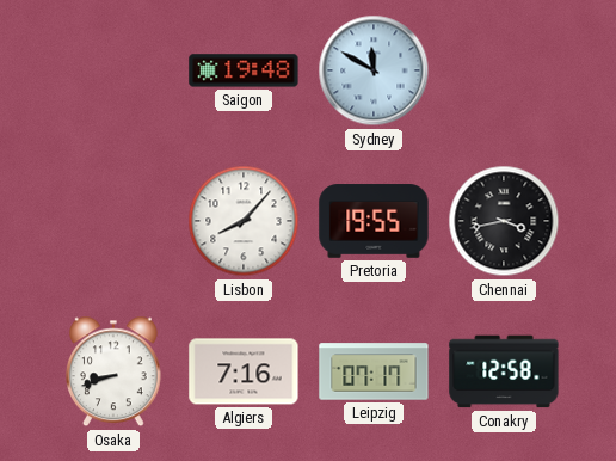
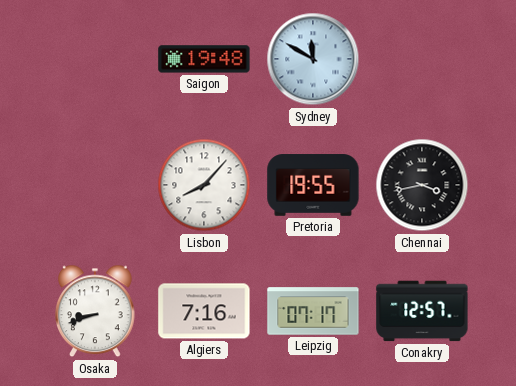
Conakry: 12:58 -> 12:57 (422, 311)
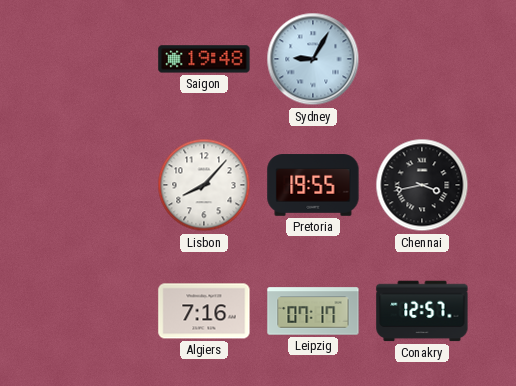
Sydney: 11:50 -> 9:05 (313, 59)
Osaka: 8:42 -> none (96, 311)
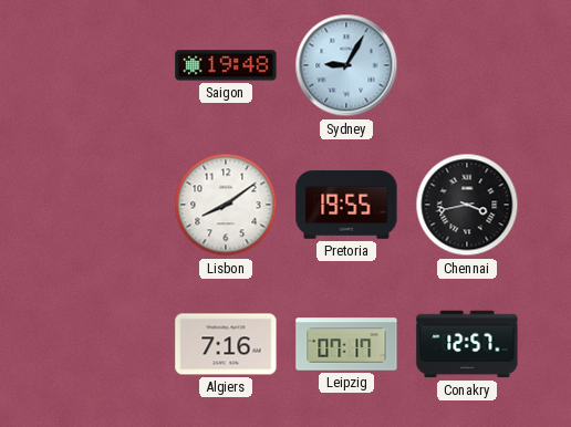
Lisbon: 8:07 -> 8:09 (226, 205)
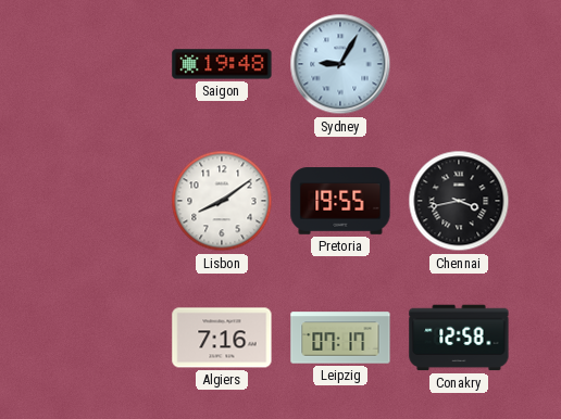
Conakry: 12:57 -> 12:58 (459, 338)
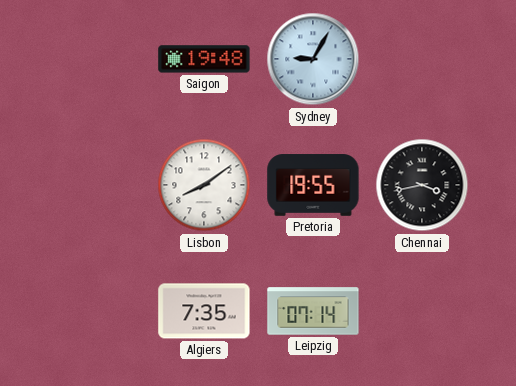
Algiers: 7:16 -> 7:35 (204, 311)
Leipzig: 07:17 -> 07:14 (313, 311)
Conakry: 12:58 -> none (459, 338)
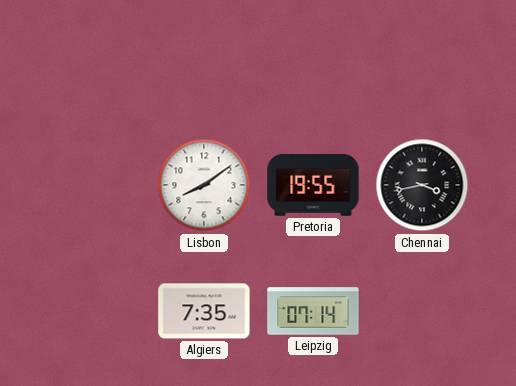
Saigon: 19:48 -> none (204, 59)
Sydney: 9:05 -> none (313, 59)
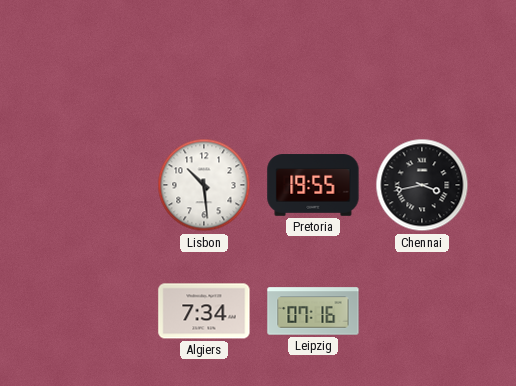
Lisbon: 8:09 -> 10:29 (204, 185)
Algiers: 7:35 -> 7:34 (204, 311)
Leipzig: 07:14 -> 07:16 (313, 311)
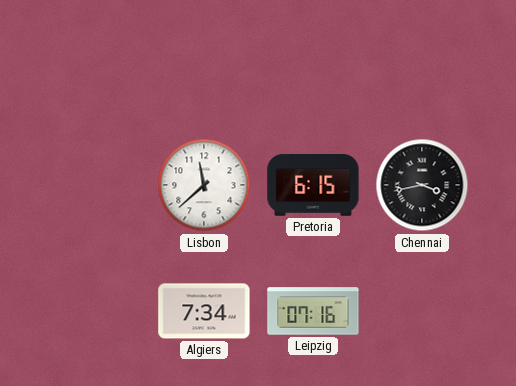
Lisbon: 10:29 -> 11:38 (204, 185)
Pretoria: 19:55 -> 6:15 (313, 185)
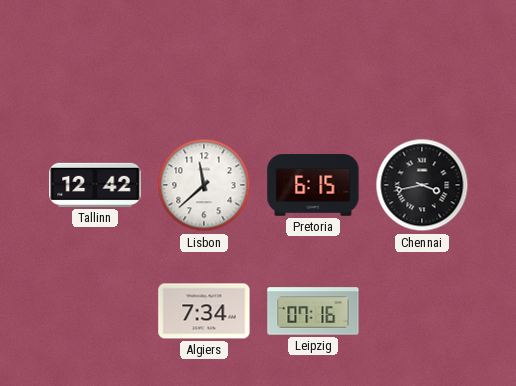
Tallinn: none -> 12:42 (95, 185)
